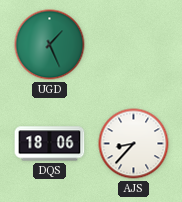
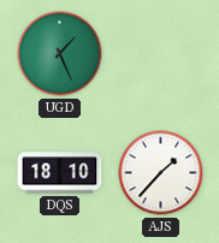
DQS: 18:06 -> 18:10 (60, 173)
AJS: 8:37 -> 1:37 (161, 173)
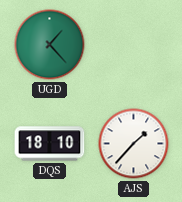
UGD: 1:26 -> 1:23 (50, 45)
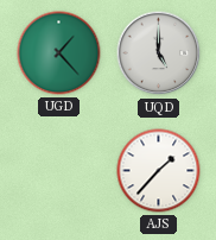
UQD: none -> 5:00 (159, 53)
DQS: 18:10 -> none (50, 144)
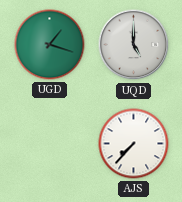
UGD: 1:23 -> 1:18 (50, 45)
AJS: 1:37 -> 7:37 (134, 144)
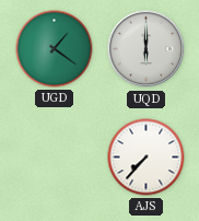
UGD: 1:18 -> 1:21 (55, 49)
UQD: 5:00 -> 6:00 (147, 49)
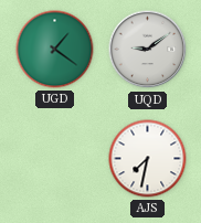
UQD: 6:00 -> 9:09 (148, 50)
AJS: 7:37 -> 7:32 (148, 159)
